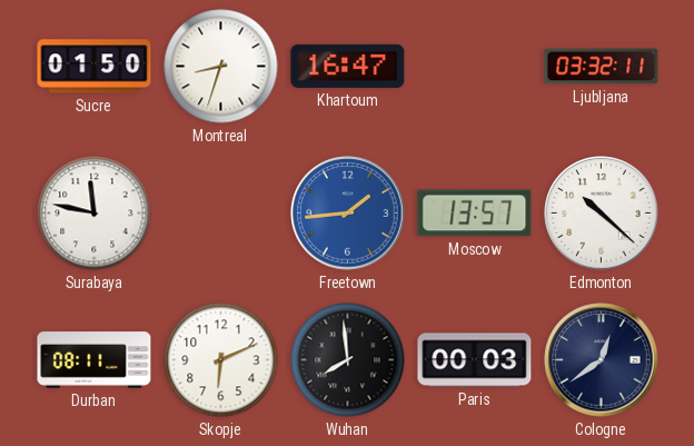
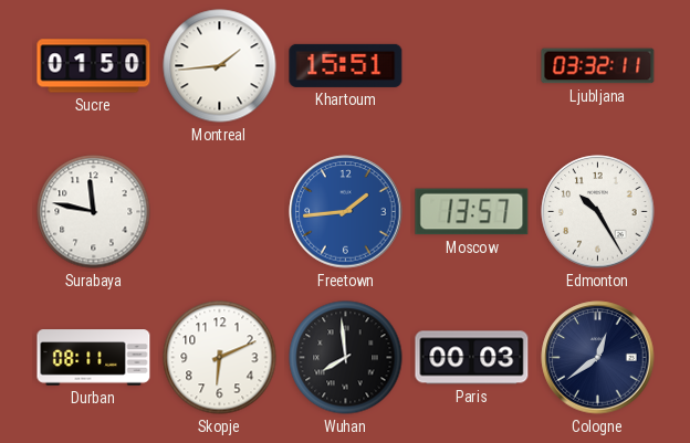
Montreal: 8:33 -> 1:44 (220, 66)
Khartoum: 16:47 -> 15:51 (346, 65)
Edmonton: 10:22 -> 10:25 (598, 212)
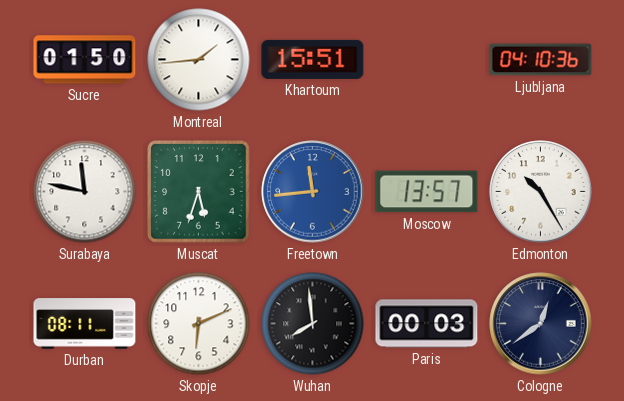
Ljubljana: 03:32 -> 04:10 (541, 60)
Muscat: none -> 5:33 (199, 192)
Freetown: 1:44 -> 11:44 (313, 192)
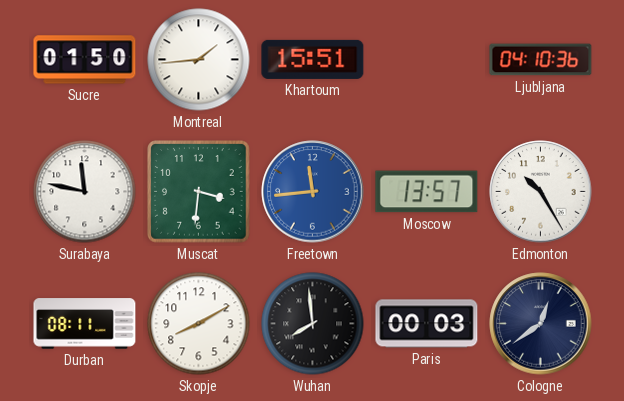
Muscat: 5:33 -> 3:31 (199, 192)
Skopje: 6:11 -> 8:10 (199, 324)
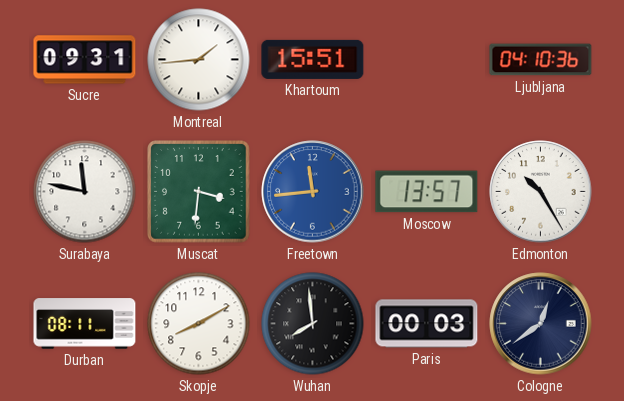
Sucre: 01:50 -> 09:31 (85, 60)
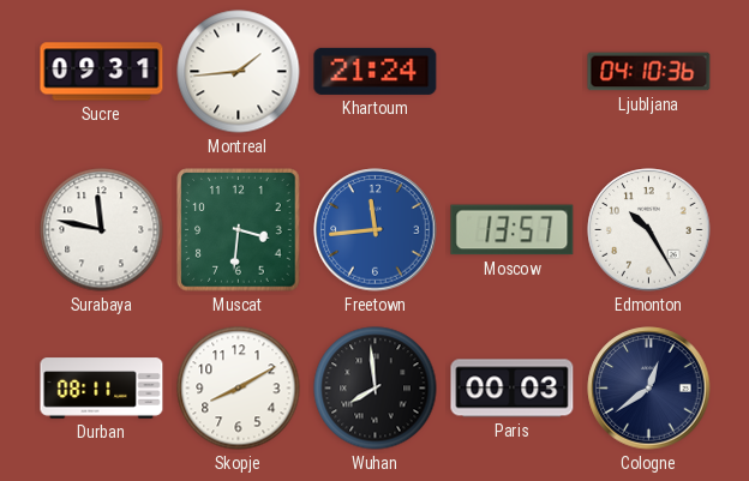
Khartoum: 15:51 -> 21:24 (376, 71)
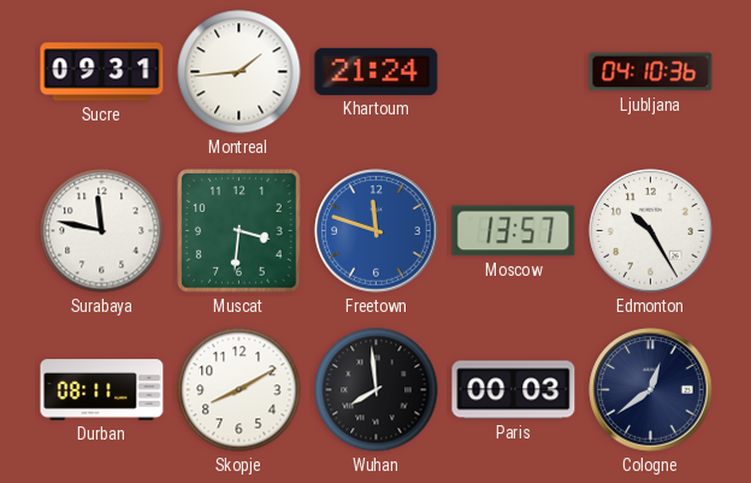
Freetown: 11:44 -> 11:48 (377, 231)
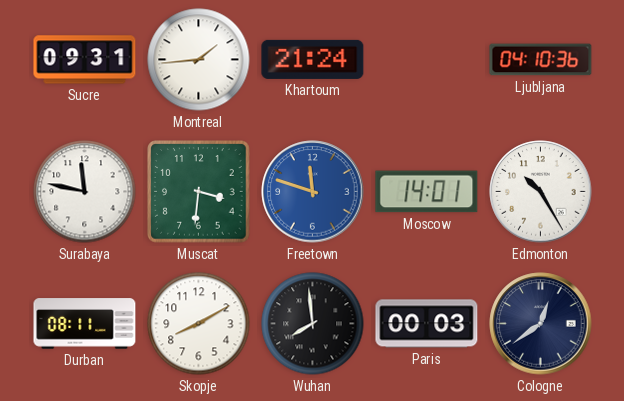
Moscow: 13:57 -> 14:01 (427, 192)
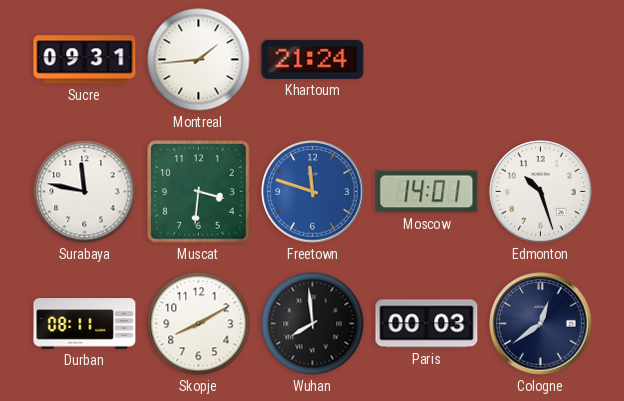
Ljubljana: 04:10 -> none (541, 60)
Edmonton: 10:25 -> 10:27 (541, 192)
